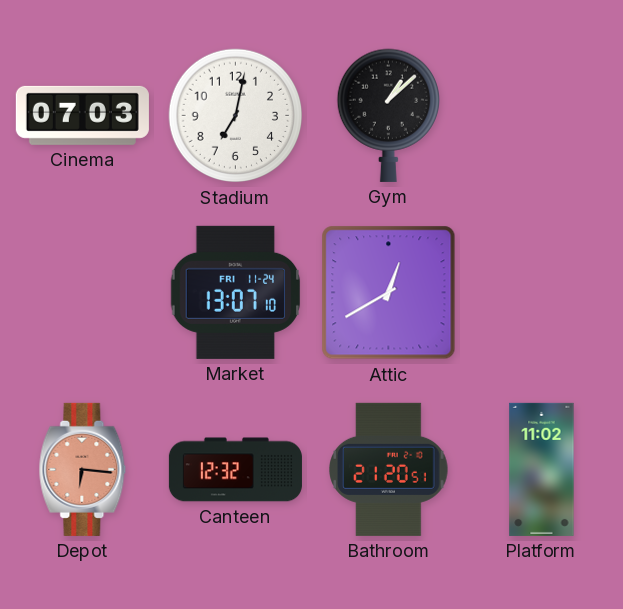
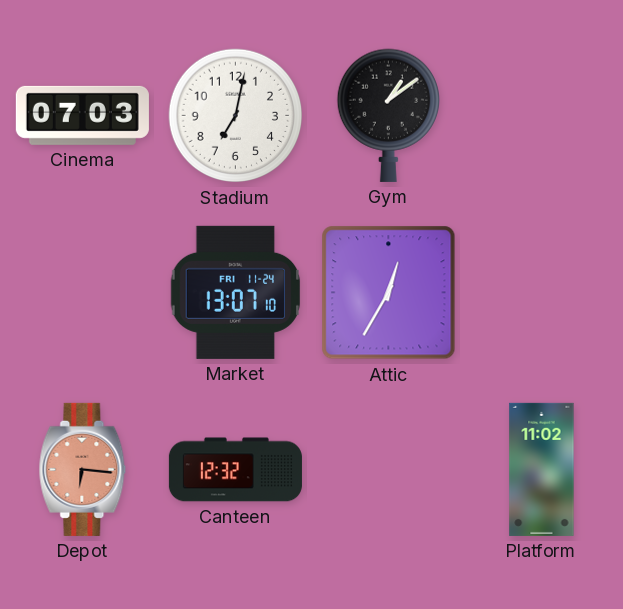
Gym: 1:08 -> 1:09 (388, 115)
Attic: 12:40 -> 12:35 (389, 293)
Bathroom: 21:20 -> none (389, 469)
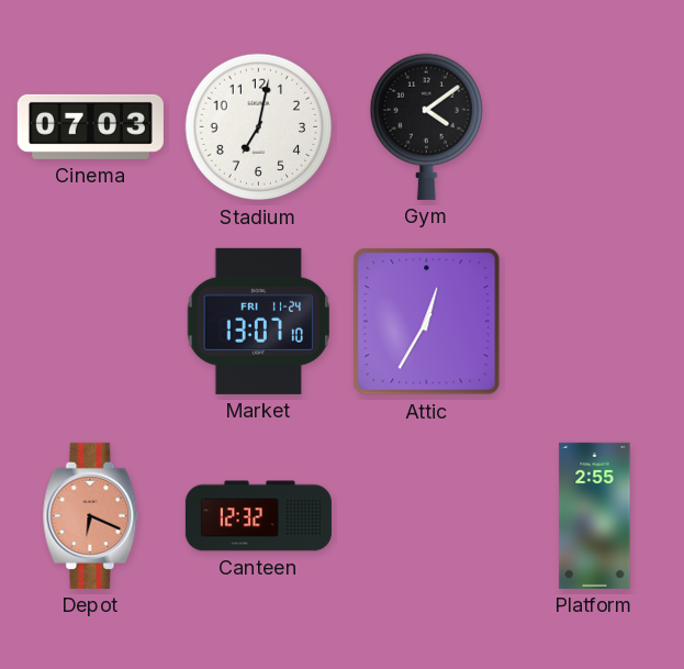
Gym: 1:09 -> 4:09 (426, 126)
Depot: 6:16 -> 6:19 (91, 515)
Platform: 11:02 -> 2:55 (595, 515)
